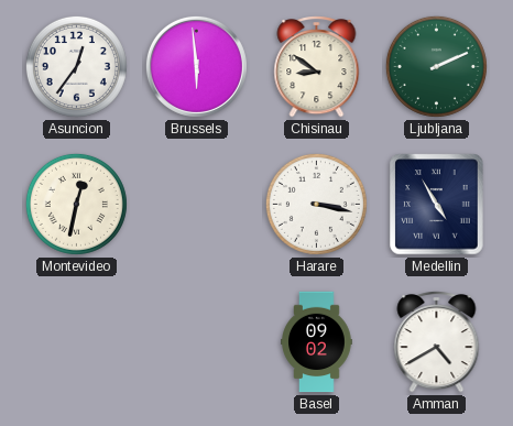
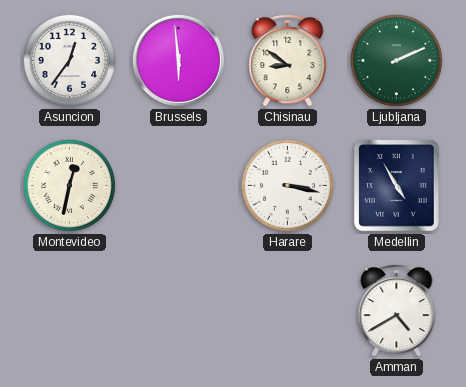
Basel: 09:02 -> none (317, 342)
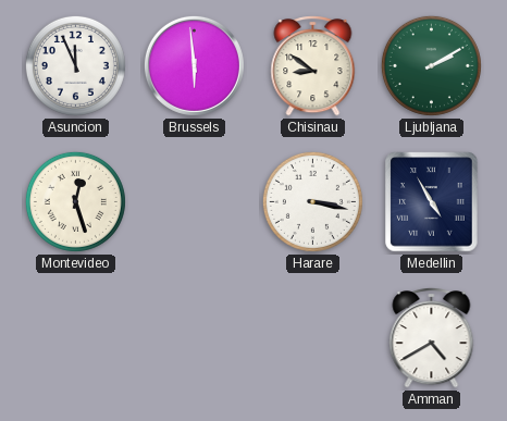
Asuncion: 12:36 -> 11:56 (75, 65)
Ljubljana: 2:11 -> 2:10 (431, 65)
Montevideo: 12:32 -> 12:27 (75, 201)
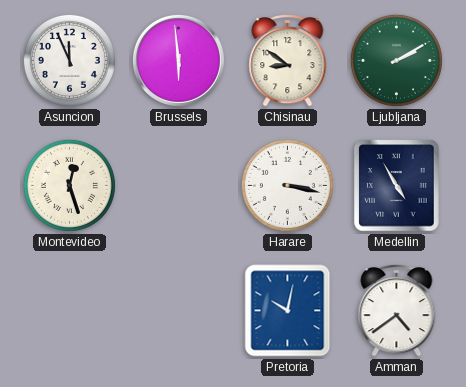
Pretoria: none -> 10:02 (288, 311)
Amman: 4:40 -> 4:39 (397, 311)
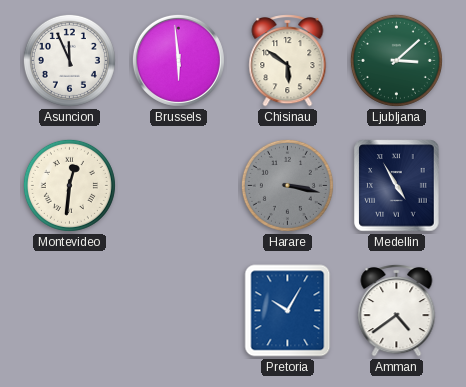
Chisinau: 8:51 -> 5:51 (288, 61)
Ljubljana: 2:10 -> 3:08 (396, 60)
Montevideo: 12:27 -> 12:31 (69, 185)
Harare dial: white -> grey (287, 185)
Pretoria: 10:02 -> 10:05 (288, 311)
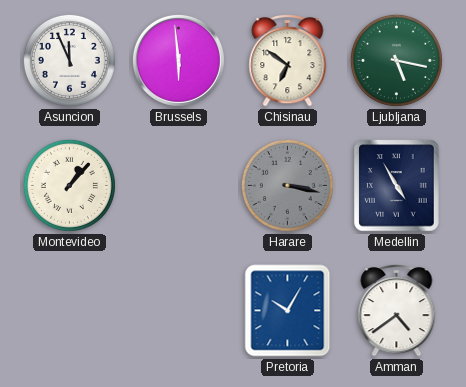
Chisinau: 5:51 -> 6:51 (288, 61)
Ljubljana: 3:08 -> 5:17 (396, 60)
Montevideo: 12:31 -> 1:07 (69, 185)
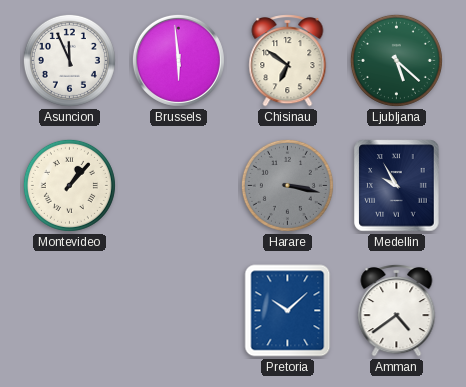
Ljubljana: 5:17 -> 5:22 (396, 60)
Medellin: 4:55 -> 9:55 (397, 186)
Pretoria: 10:05 -> 10:08 (288, 311)
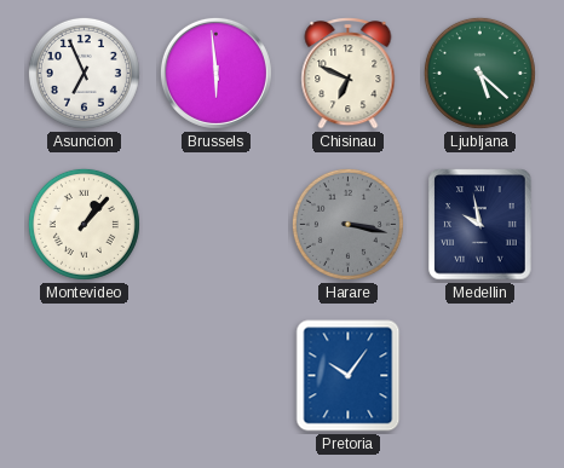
Asuncion: 11:56 -> 6:56 (84, 73)
Chisinau: 6:51 -> 6:49 (349, 74)
Medellin: 9:55 -> 9:58 (480, 225)
Pretoria: 10:08 -> 10:06 (349, 376)
Amman: 4:39 -> none (397, 311)
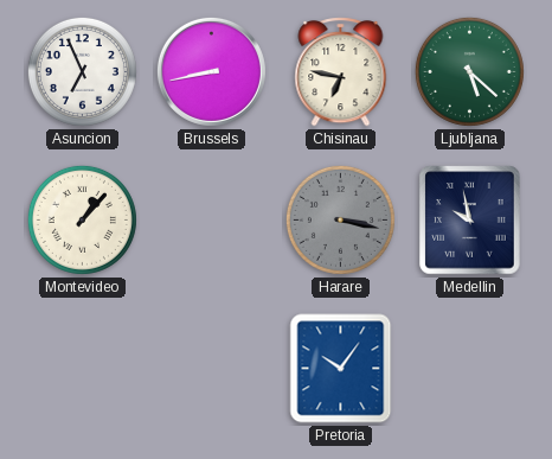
Brussels: 5:59 -> 8:43 (211, 71)
Chisinau: 6:49 -> 6:47 (341, 72)
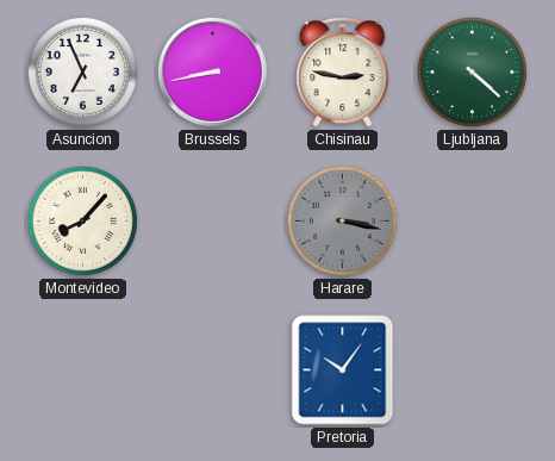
Chisinau: 6:47 -> 2:47 (343, 73)
Ljubljana: 5:22 -> 4:22 (472, 71)
Montevideo: 1:07 -> 8:07 (82, 220)
Medellin: 9:58 -> none (470, 221)
